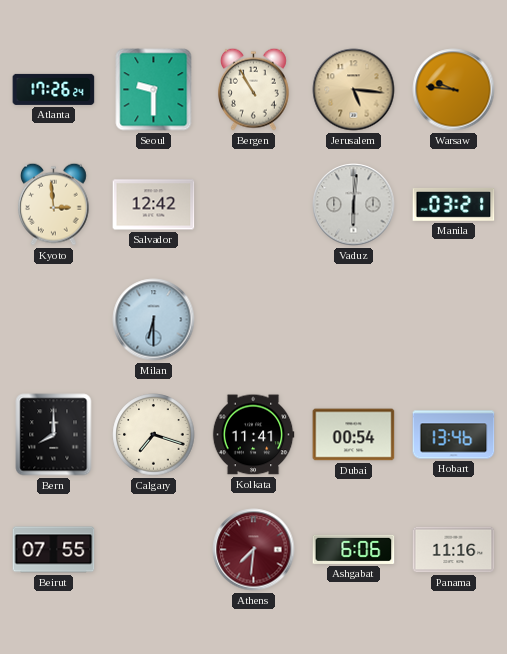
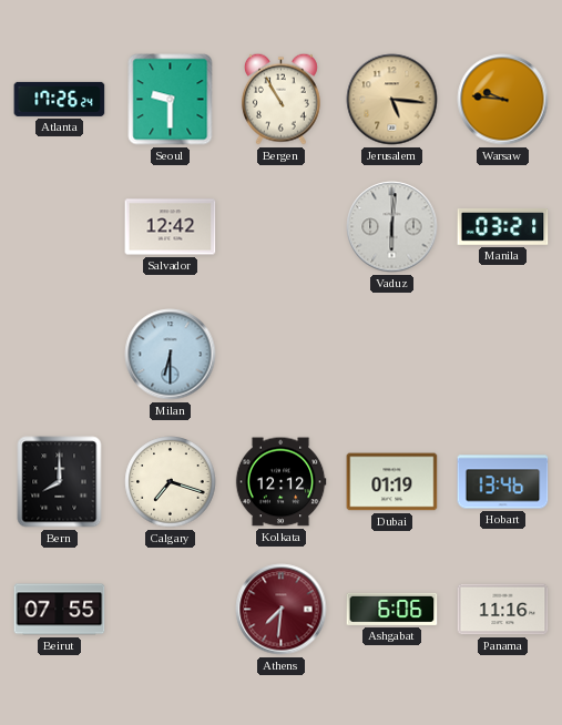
Kyoto: 2:59 -> none (53, 204)
Kolkata: 11:41 -> 12:12 (280, 482)
Dubai: 00:54 -> 01:19 (392, 482)
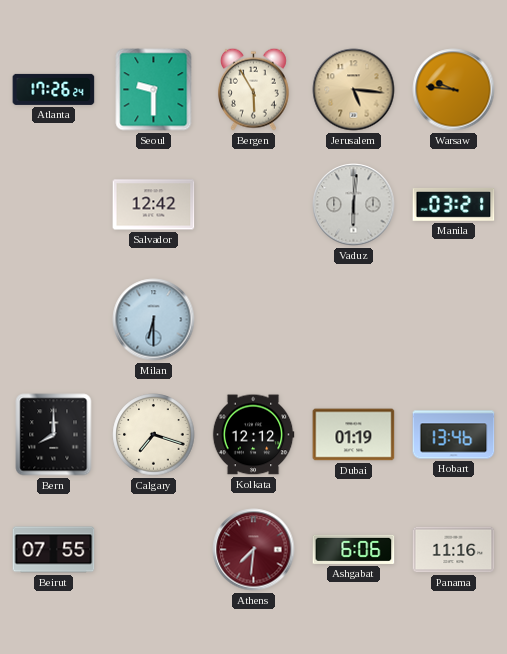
Bergen: 10:55 -> 5:55 (253, 89)
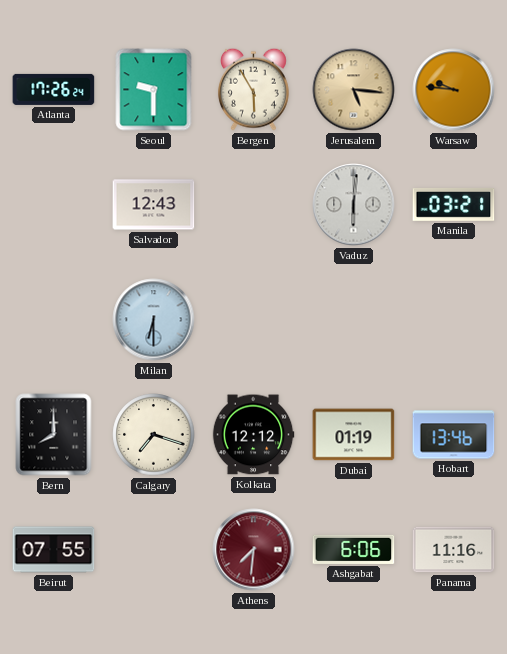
Salvador: 12:42 -> 12:43 (154, 205)
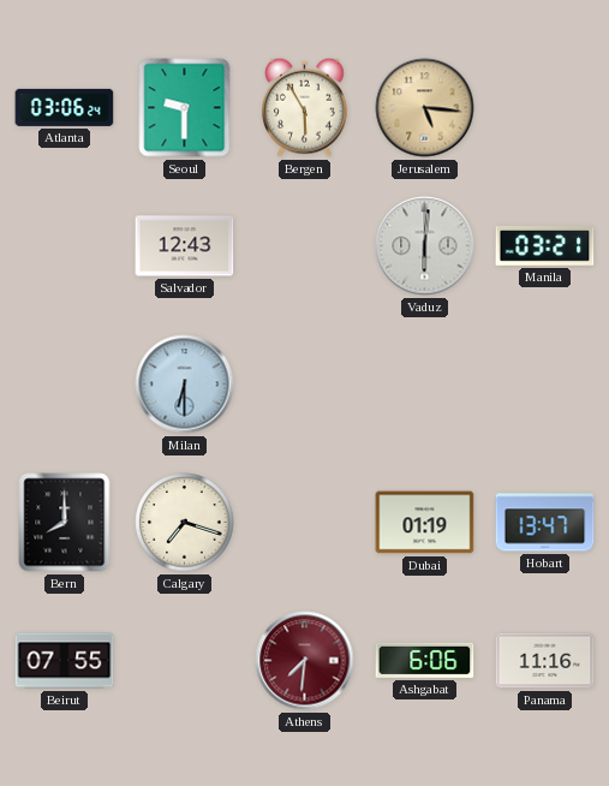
Atlanta: 17:26 -> 03:06 (65, 107)
Warsaw: 9:46 -> none (454, 90)
Kolkata: 12:12 -> none (253, 435)
Hobart: 13:46 -> 13:47 (545, 523)
